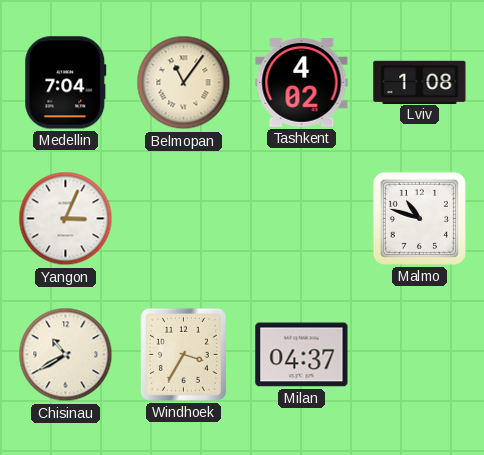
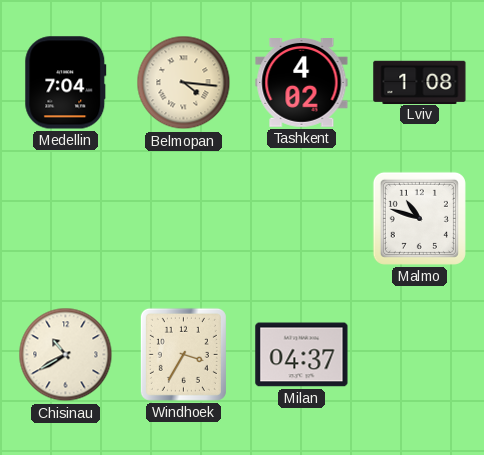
Belmopan: 11:06 -> 4:16 (184, 83)
Yangon: 3:04 -> none (66, 219)
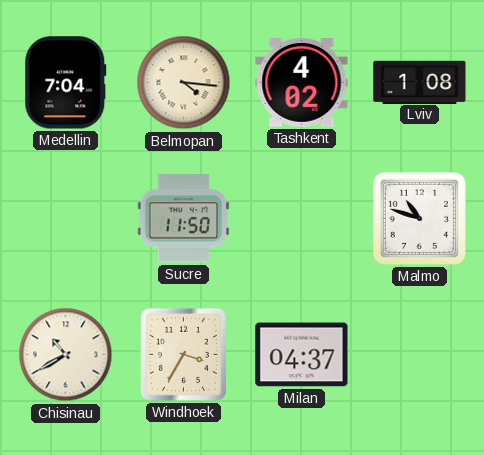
Sucre: none -> 11:50 (184, 219)
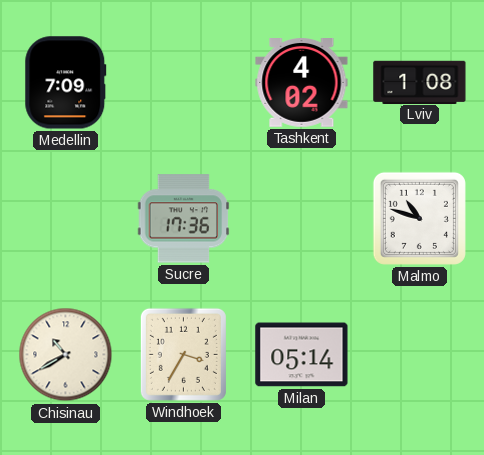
Medellin: 7:04 -> 7:09 (66, 83)
Belmopan: 4:16 -> none (184, 83)
Sucre: 11:50 -> 17:36 (184, 219)
Milan: 04:37 -> 05:14 (302, 355)
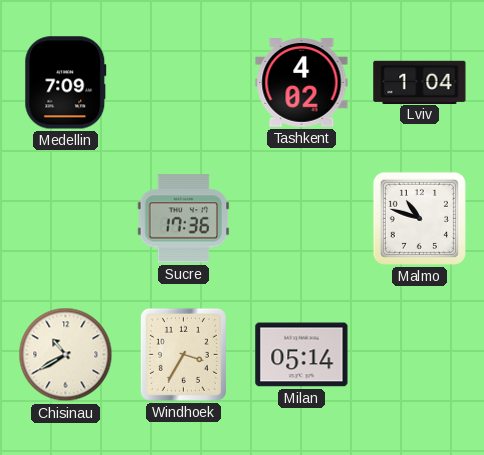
Lviv: 1:08 -> 1:04 (420, 82)
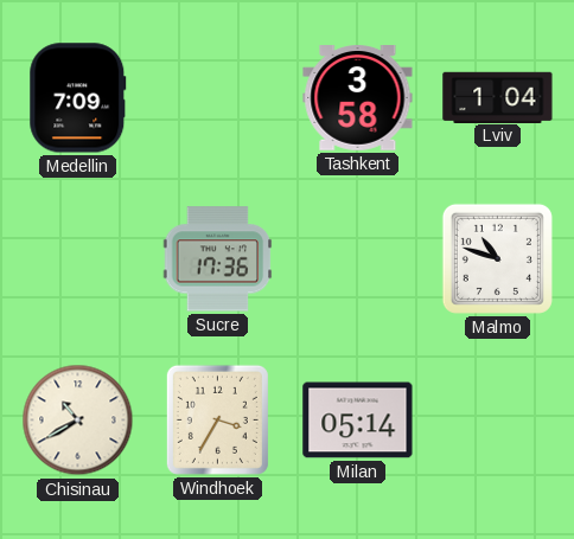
Tashkent: 4:02 -> 3:58 (358, 98)
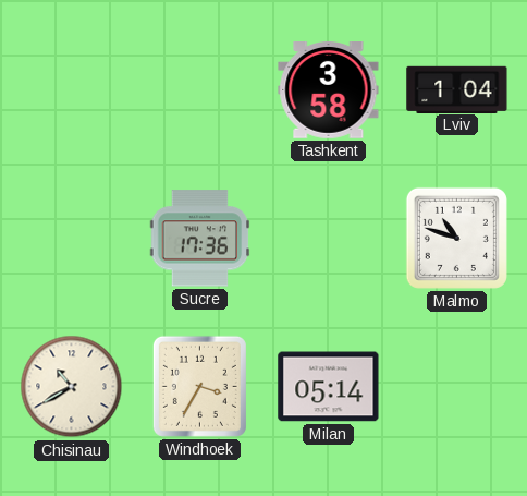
Medellin: 7:09 -> none (78, 98)
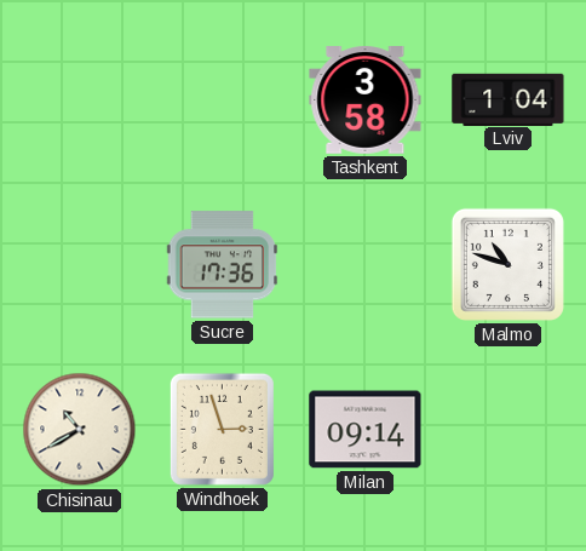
Windhoek: 3:35 -> 2:57 (222, 429)
Milan: 05:14 -> 09:14 (366, 430)
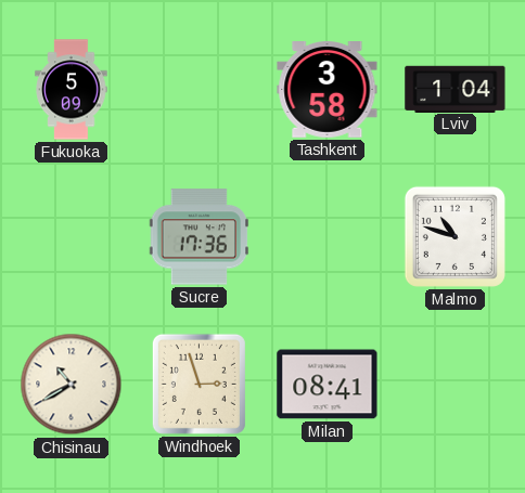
Fukuoka: none -> 5:09 (72, 90)
Milan: 09:14 -> 08:41 (328, 385)
